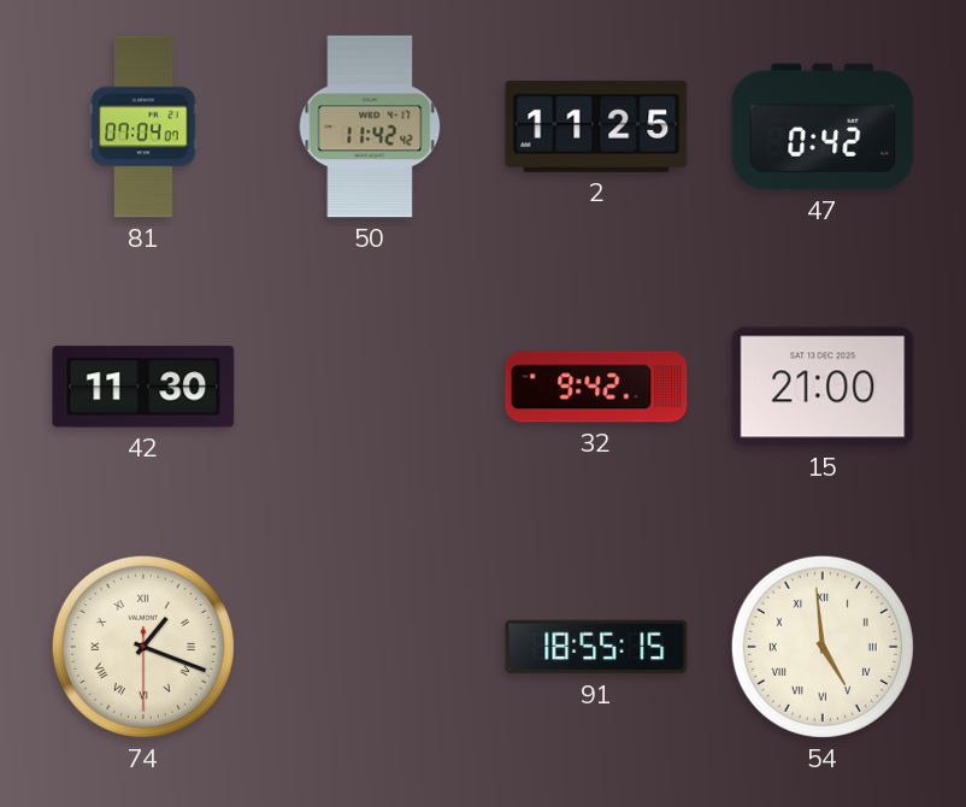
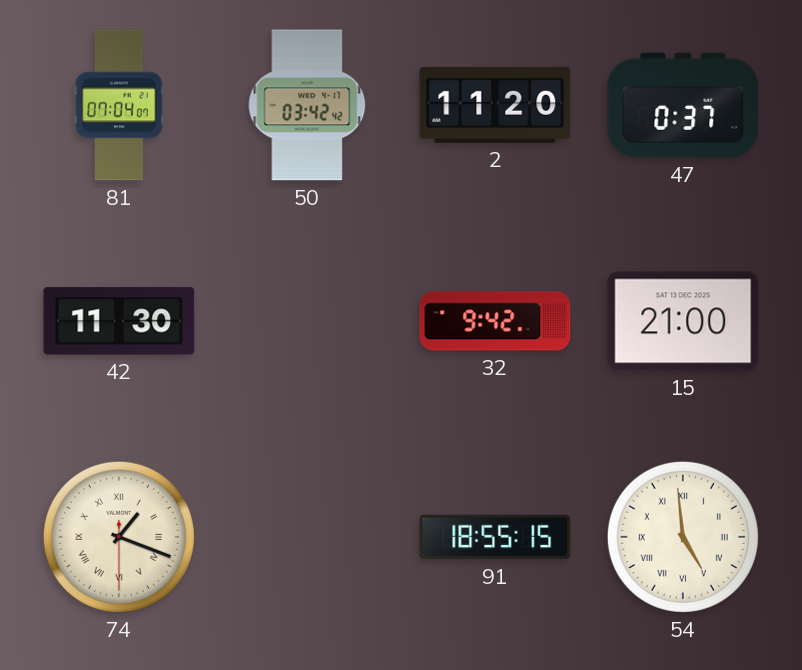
50: 11:42 -> 03:42 (307, 105)
2: 11:25 -> 11:20 (495, 105)
47: 0:42 -> 0:37 (683, 105)
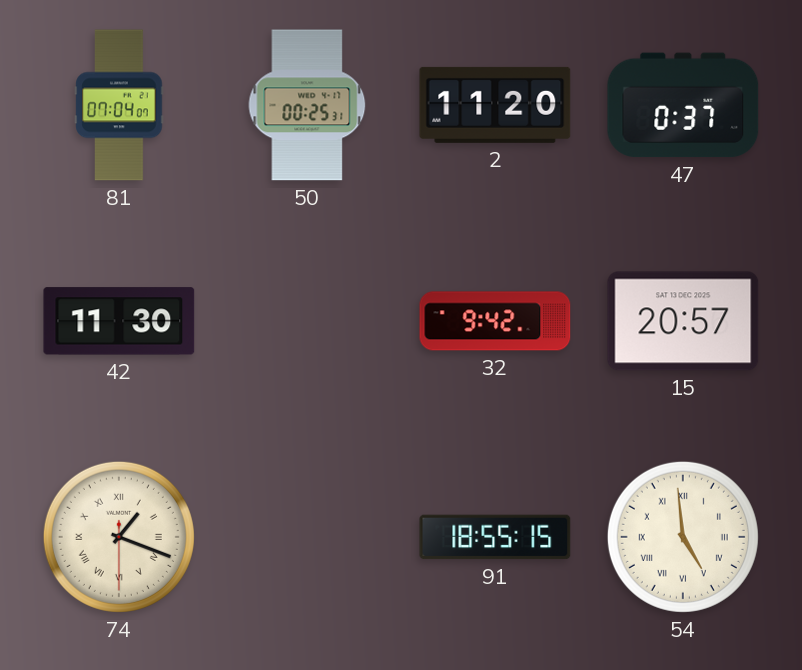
50: 03:42 -> 00:25 (307, 105)
15: 21:00 -> 20:57 (683, 321)
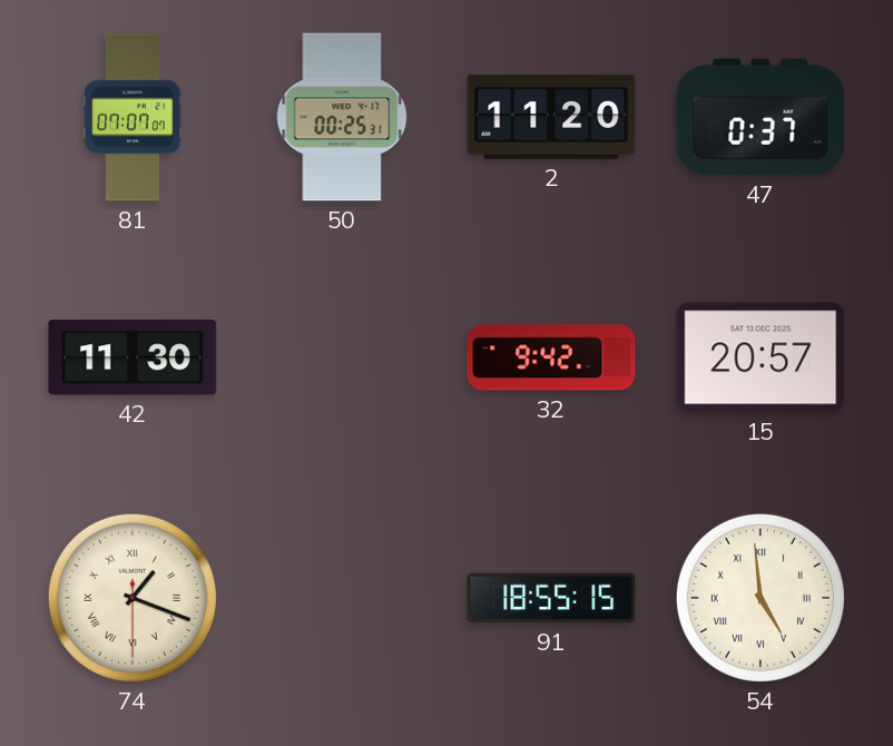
81: 07:04 -> 07:07 (133, 117)
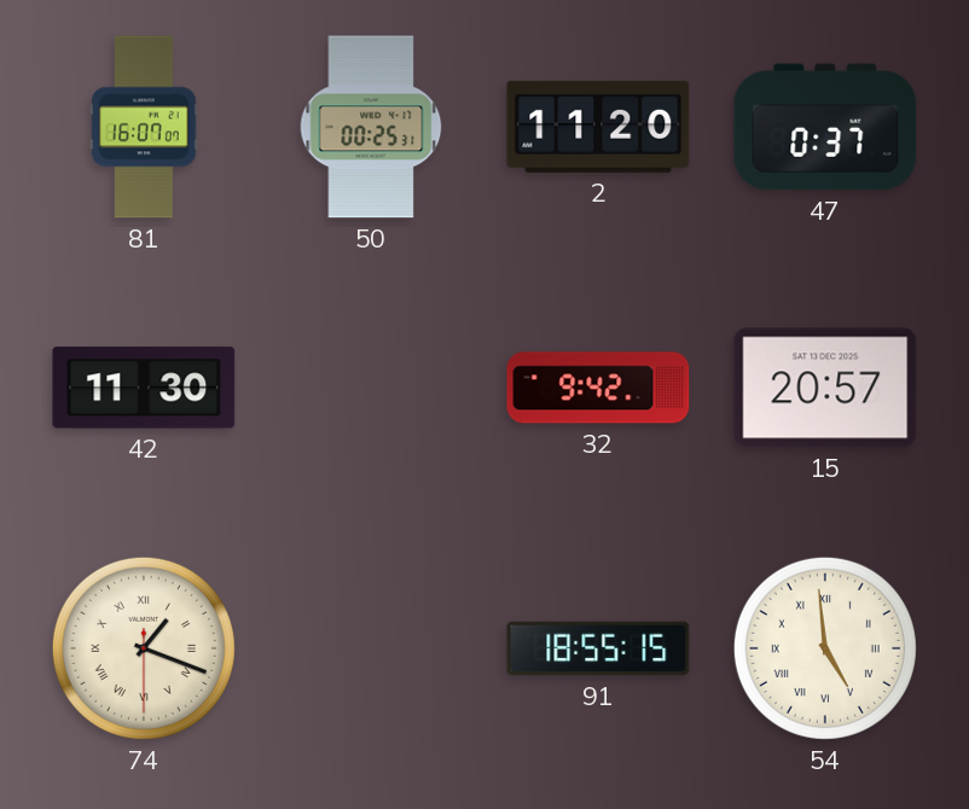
81: 07:07 -> 16:07 (144, 127)
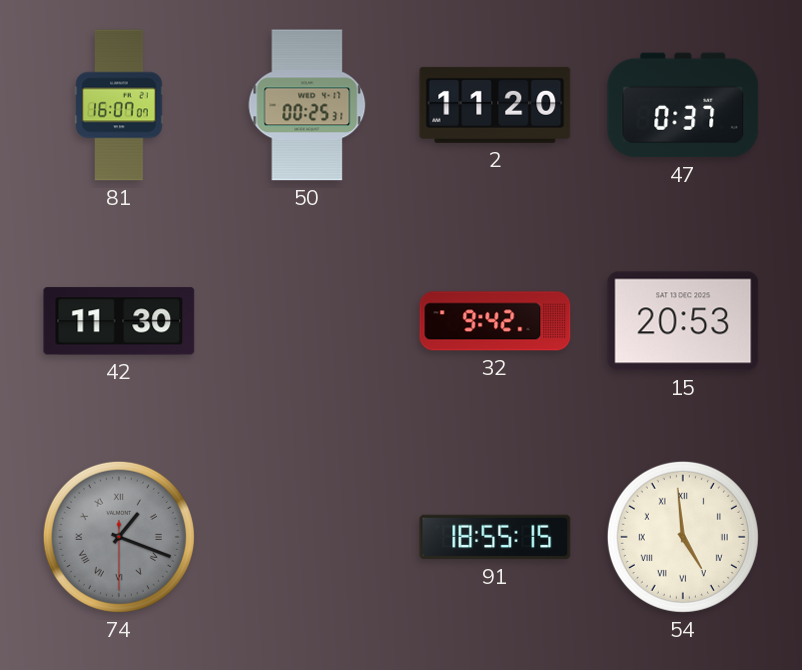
15: 20:57 -> 20:53 (683, 321)
74 dial: cream -> grey (119, 537)
